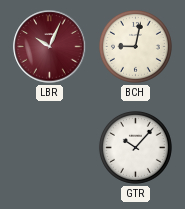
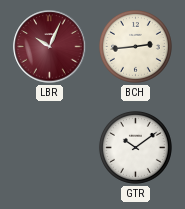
BCH: 9:02 -> 2:44 (135, 46)
GTR: 10:07 -> 10:09 (135, 147)
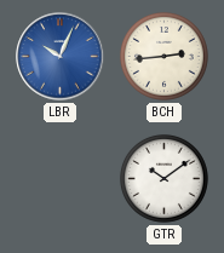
LBR dial: burgundy -> blue (61, 57)
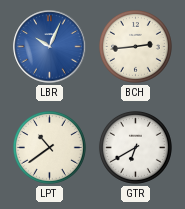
LPT: none -> 10:39 (49, 147)
GTR: 10:09 -> 6:40 (135, 147)
